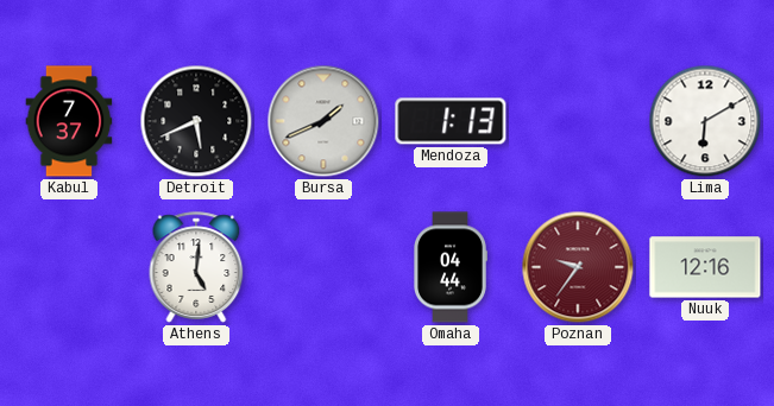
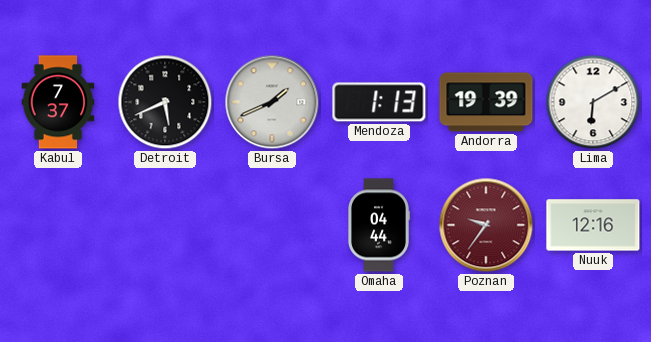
Andorra: none -> 19:39 (486, 102)
Athens: 5:01 -> none (196, 267)
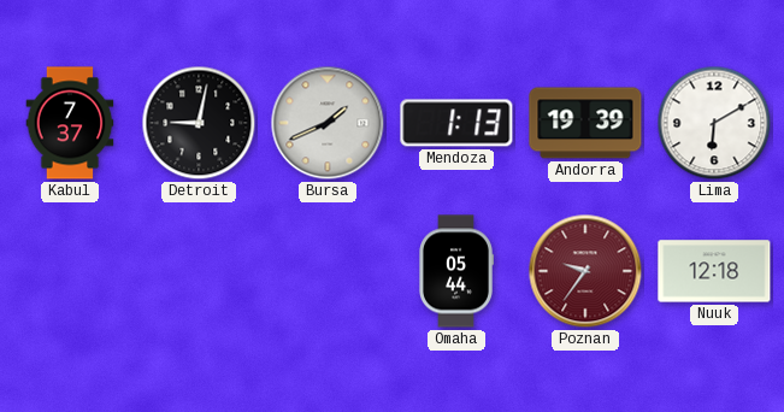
Detroit: 5:41 -> 9:02 (199, 123)
Omaha: 04:44 -> 05:44 (456, 271)
Nuuk: 12:16 -> 12:18 (714, 271)
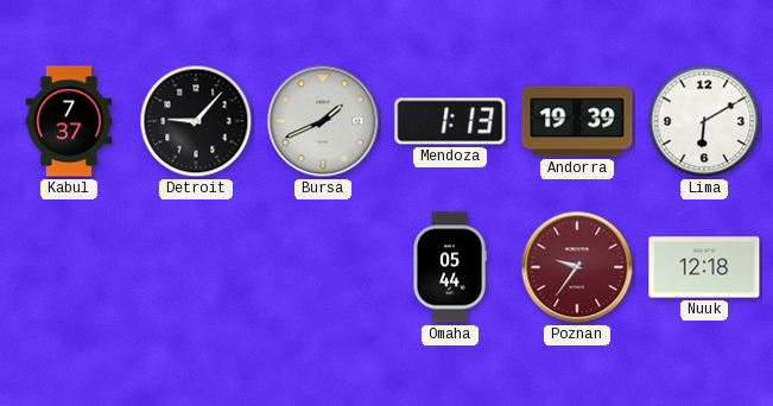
Detroit: 9:02 -> 9:07 (196, 121)
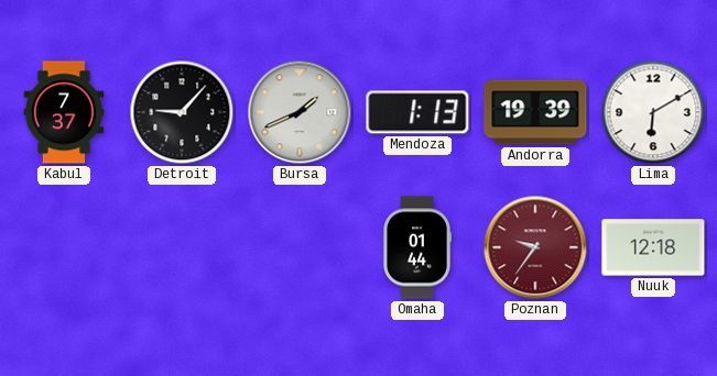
Omaha: 05:44 -> 01:44 (417, 247)
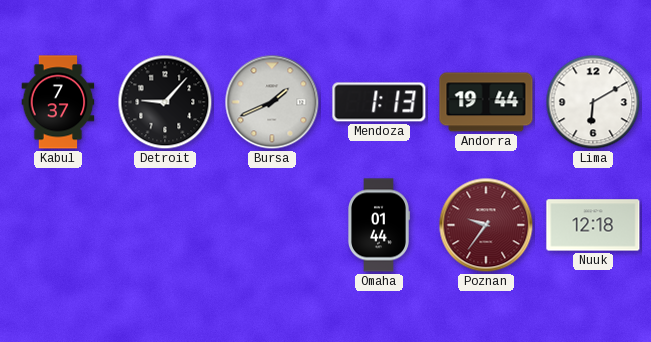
Andorra: 19:39 -> 19:44 (486, 102)
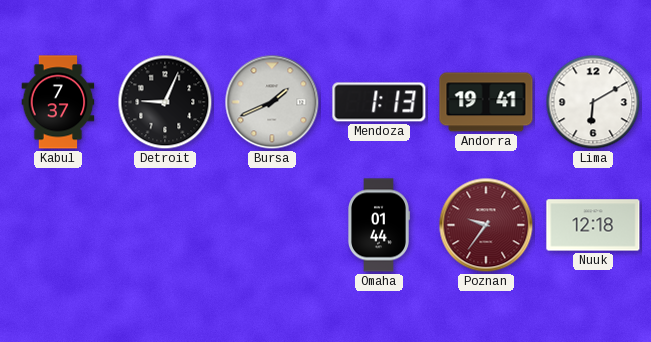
Detroit: 9:07 -> 9:04 (165, 102)
Andorra: 19:44 -> 19:41 (486, 102)
